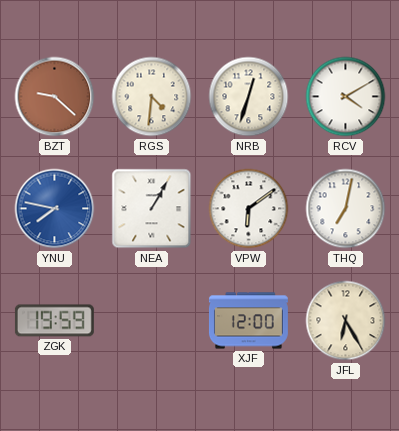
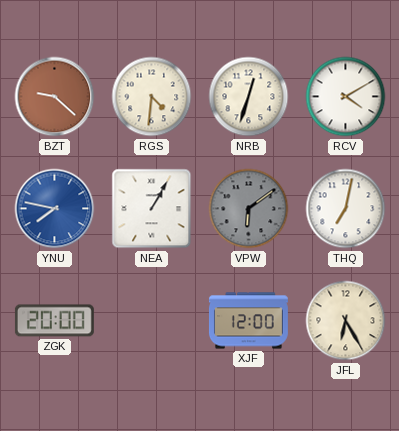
VPW dial: white -> grey (249, 209)
ZGK: 19:59 -> 20:00 (54, 321)
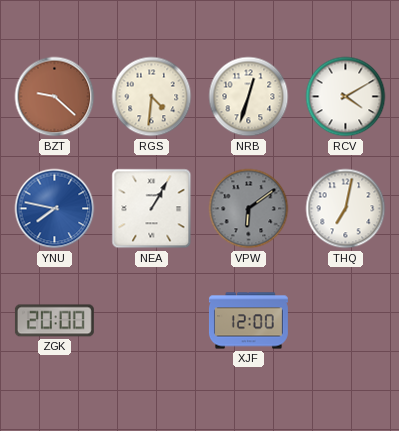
JFL: 6:25 -> none (346, 321)
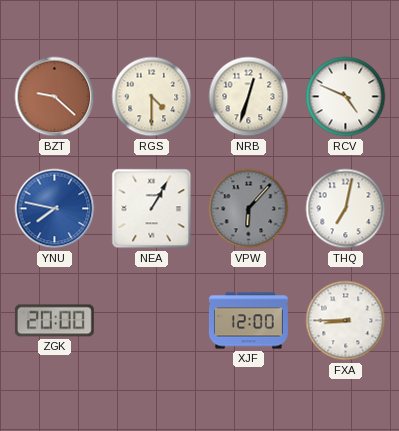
RGS: 4:31 -> 4:30 (152, 97)
RCV: 4:10 -> 4:49 (346, 97)
VPW: 6:09 -> 6:07 (249, 209)
FXA: none -> 8:45 (346, 321)
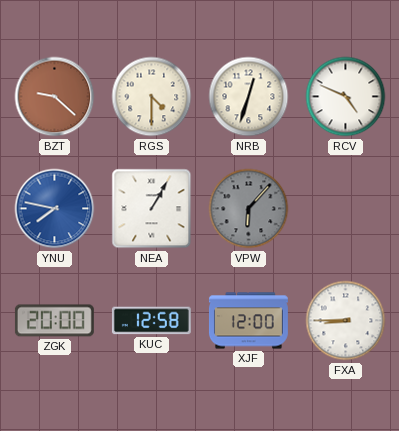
THQ: 7:02 -> none (346, 209)
KUC: none -> 12:58 (151, 321)
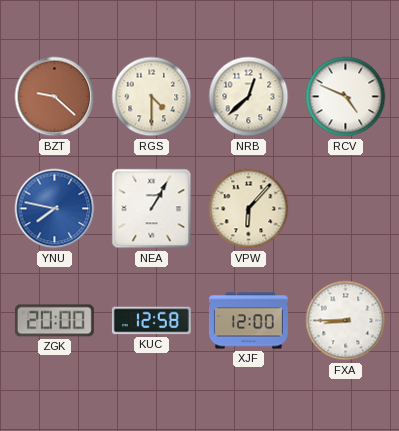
NRB: 12:33 -> 12:38 (249, 97)
VPW dial: grey -> cream (249, 209)
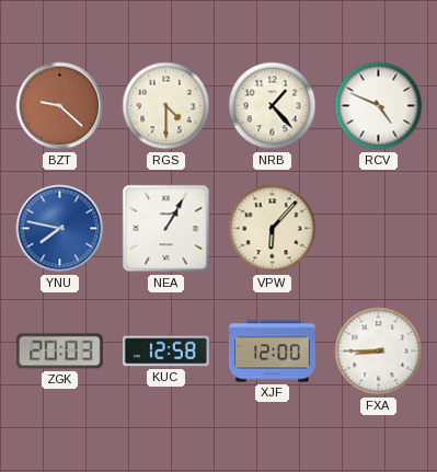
NRB: 12:38 -> 1:23 (273, 106)
ZGK: 20:00 -> 20:03 (59, 352)
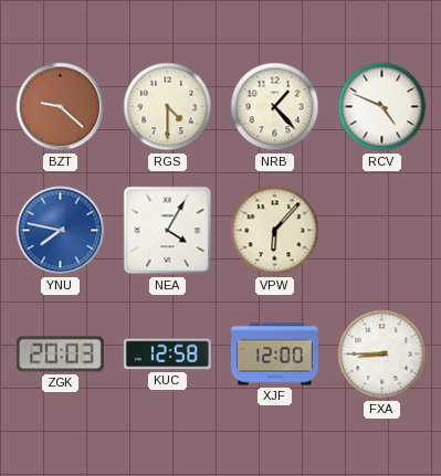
NEA: 1:05 -> 4:05 (168, 231)
